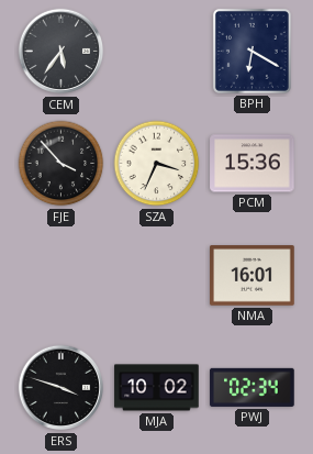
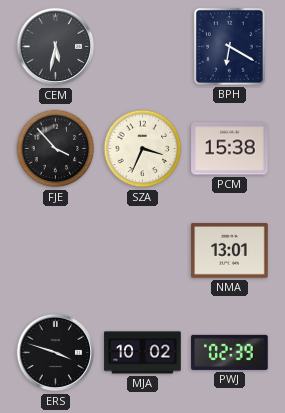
CEM: 5:36 -> 5:32 (56, 47)
PCM: 15:36 -> 15:38 (230, 149)
NMA: 16:01 -> 13:01 (230, 251)
PWJ: 02:34 -> 02:39 (230, 352)
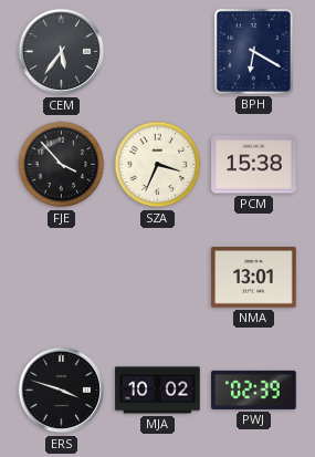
CEM: 5:32 -> 5:36 (62, 52)
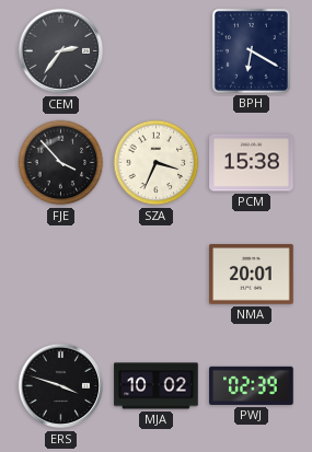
CEM: 5:36 -> 2:36 (61, 51)
NMA: 13:01 -> 20:01 (252, 275)
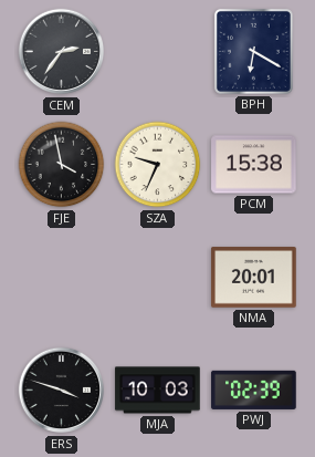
FJE: 3:53 -> 3:58 (62, 165)
SZA: 3:34 -> 9:34 (158, 165)
MJA: 10:02 -> 10:03 (158, 391)
